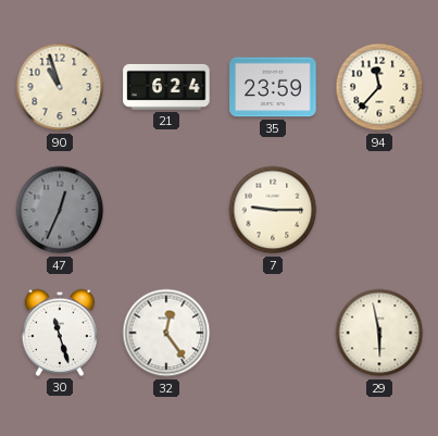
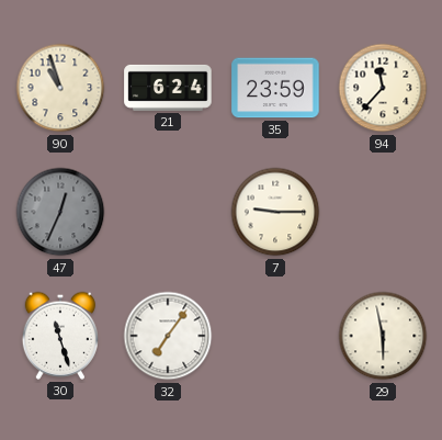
32: 12:24 -> 7:06 (168, 336)
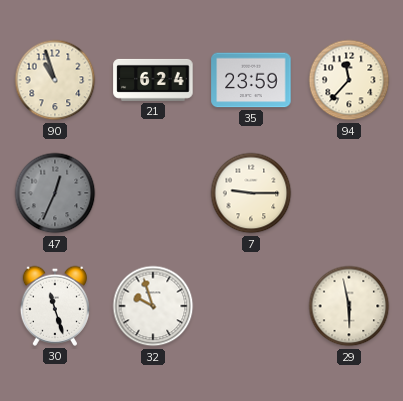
32: 7:06 -> 9:57 (153, 306)
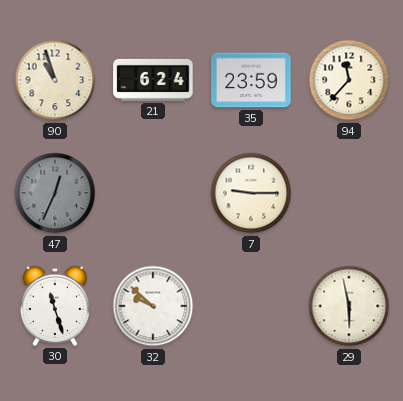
32: 9:57 -> 9:52 (153, 306)
